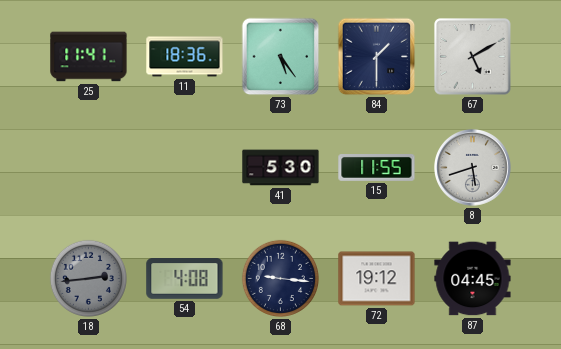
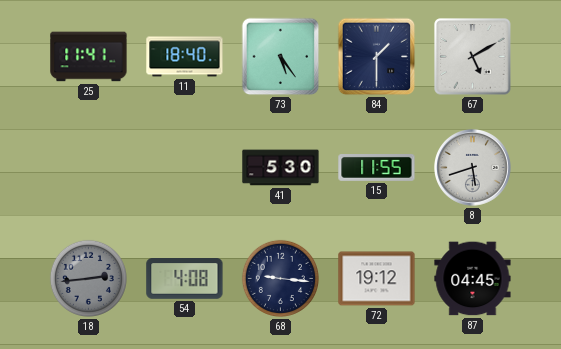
11: 18:36 -> 18:40 (185, 57)
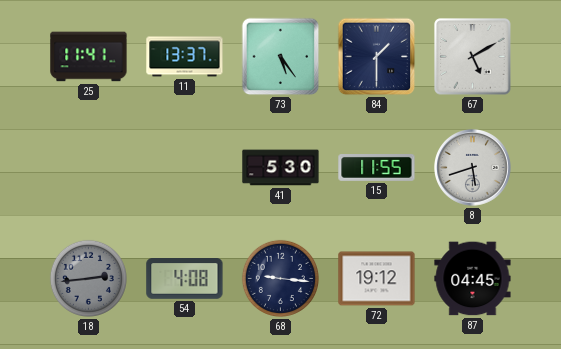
11: 18:40 -> 13:37 (185, 57)
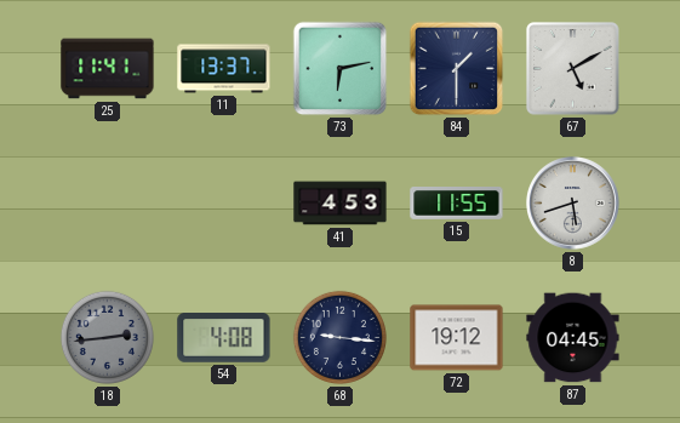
73: 5:24 -> 6:13 (341, 69)
41: 5:30 -> 4:53 (341, 204)
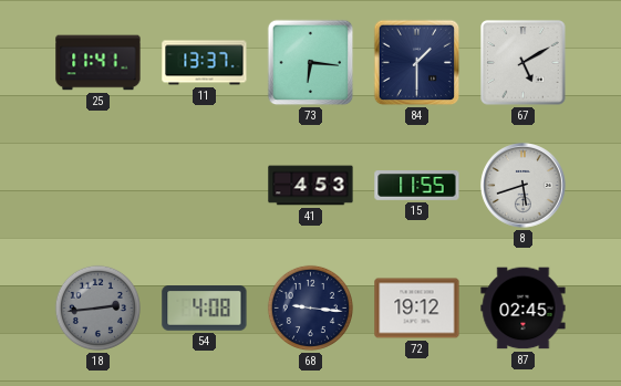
73: 6:13 -> 6:16 (311, 63)
87: 04:45 -> 02:45 (524, 309)
